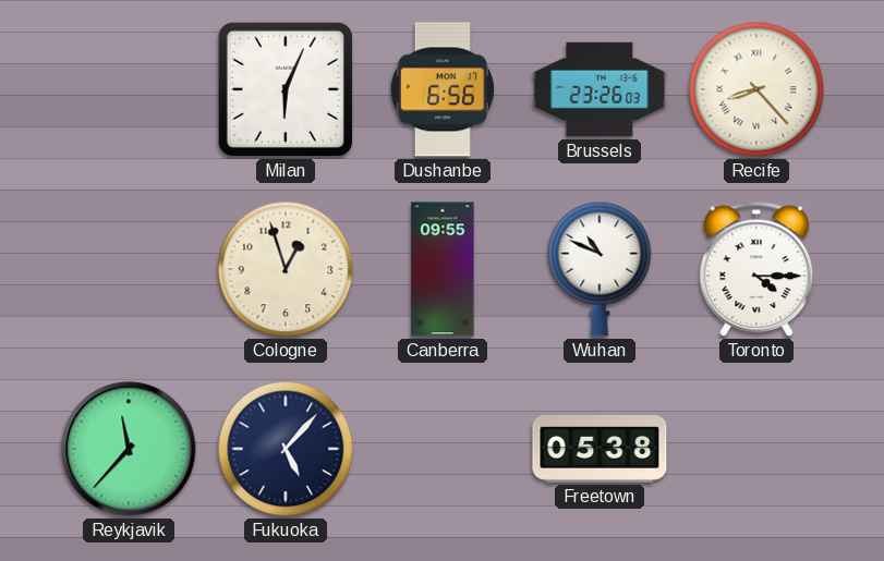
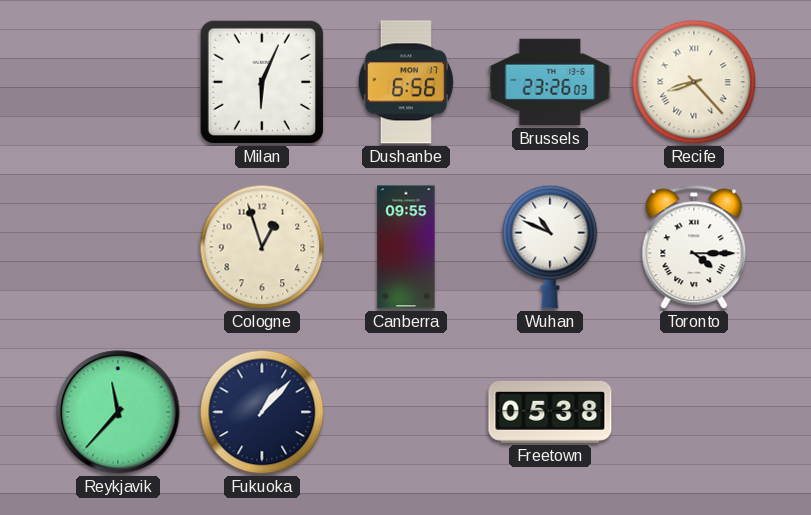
Fukuoka: 5:07 -> 1:07 (262, 412)
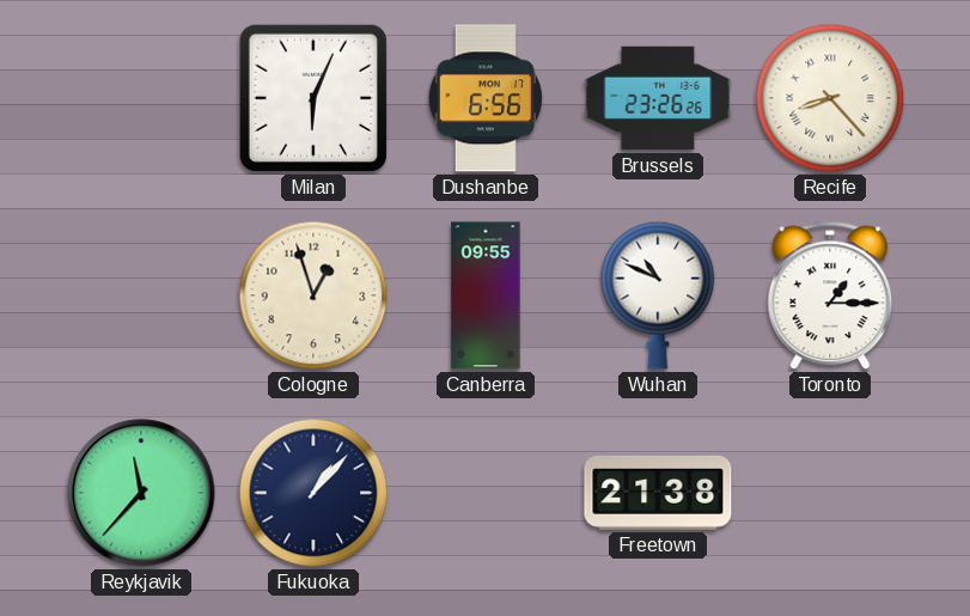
Brussels: 23:26:03 -> 23:26:26 (658, 98)
Toronto: 4:15 -> 1:15 (830, 295)
Freetown: 05:38 -> 21:38 (658, 493)
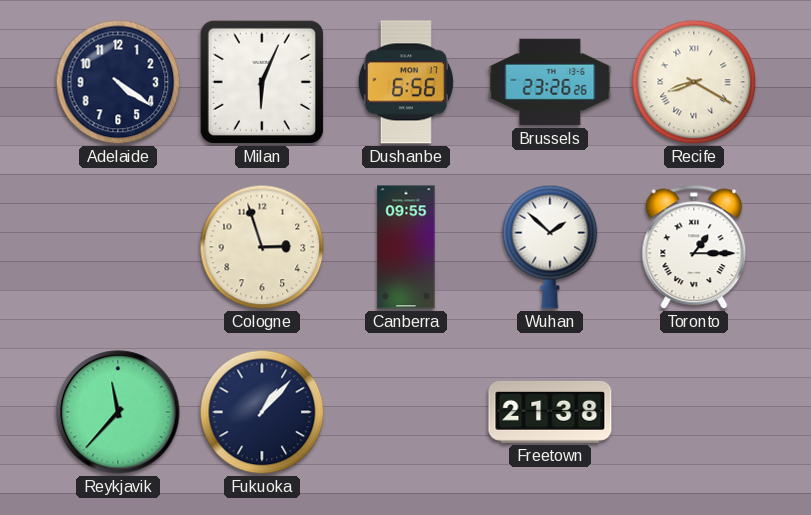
Adelaide: none -> 4:21 (118, 82)
Recife: 8:23 -> 8:20 (694, 82)
Cologne: 12:57 -> 2:57 (262, 247)
Wuhan: 10:49 -> 1:52 (550, 247)
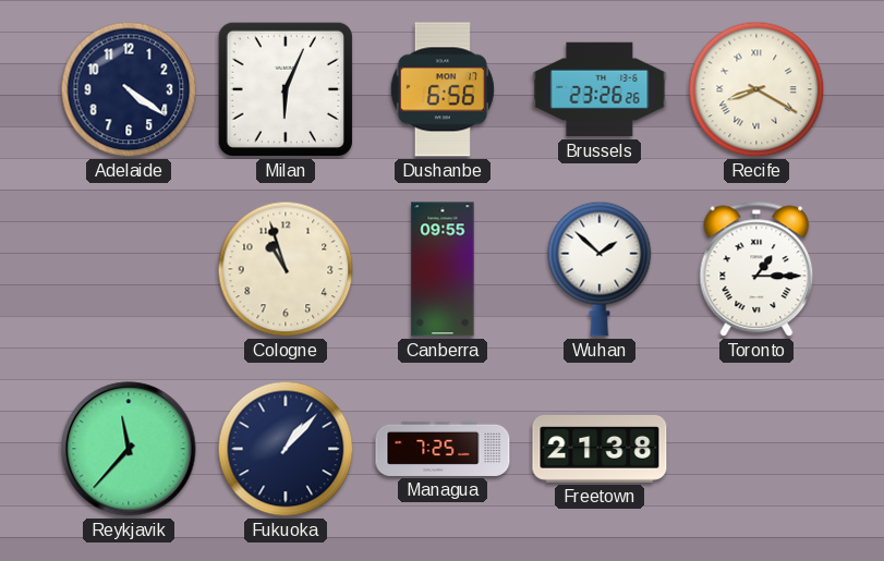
Cologne: 2:57 -> 10:57 (286, 269)
Managua: none -> 7:25 (443, 449)
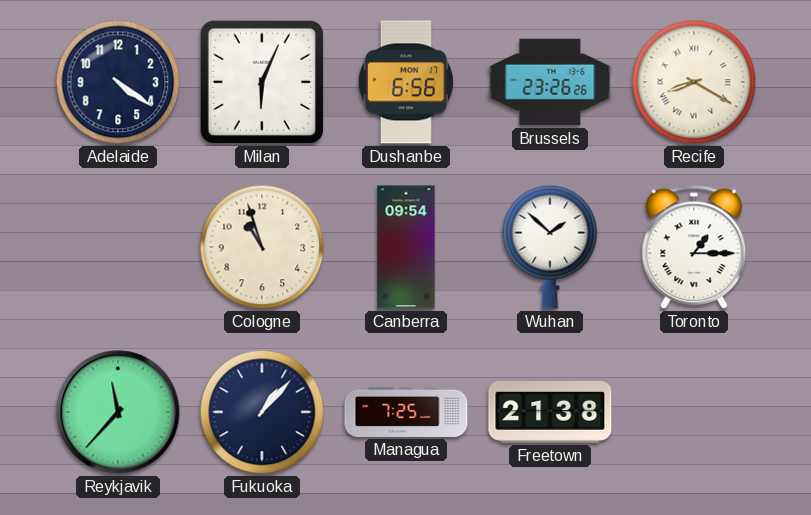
Canberra: 09:55 -> 09:54 (406, 247)
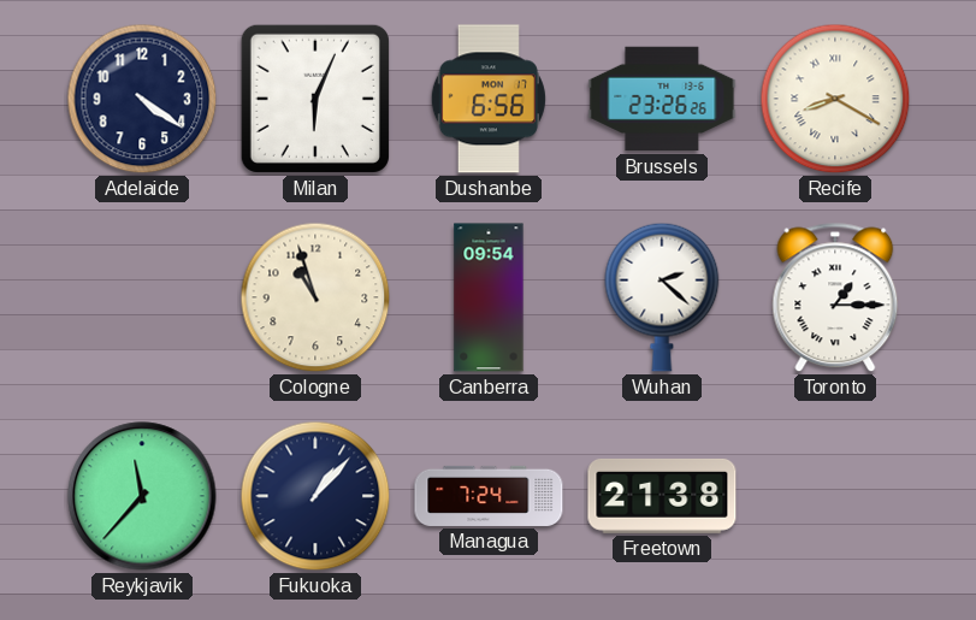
Wuhan: 1:52 -> 2:22 (662, 297)
Managua: 7:25 -> 7:24 (489, 496)
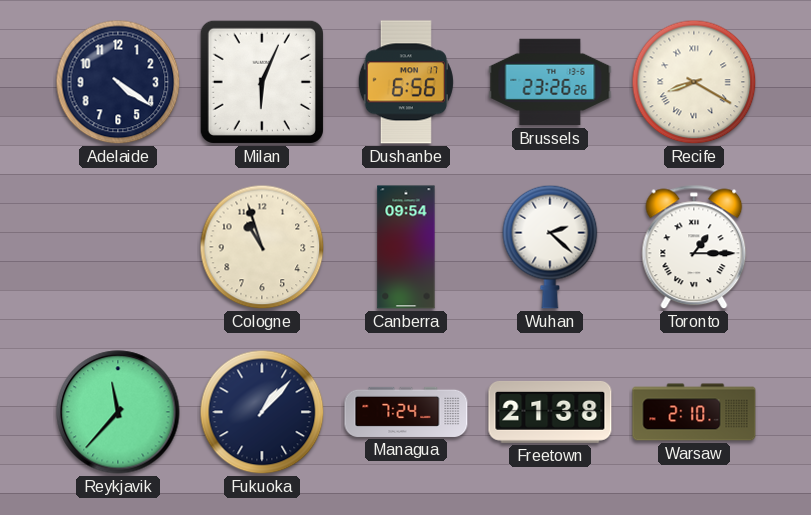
Warsaw: none -> 2:10 (694, 412)
